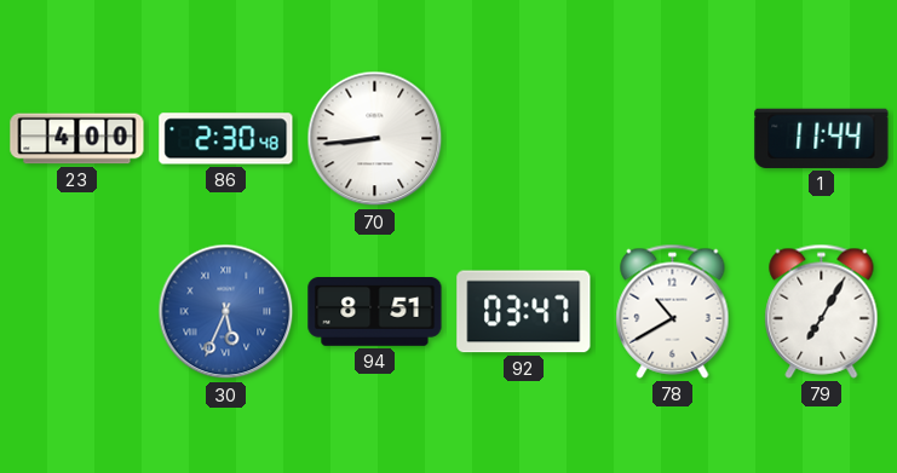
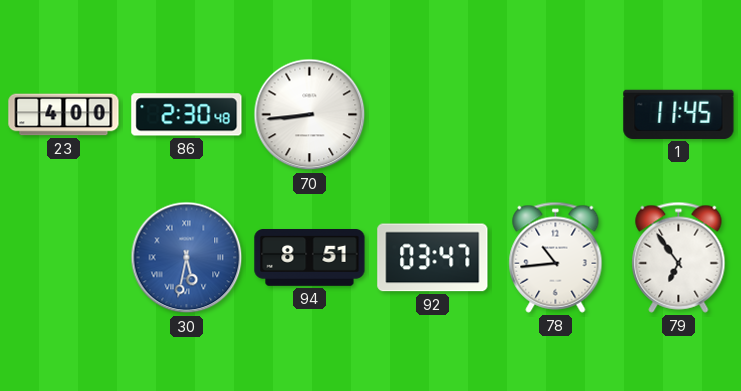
1: 11:44 -> 11:45 (679, 114)
30: 5:34 -> 5:32 (187, 258)
78: 10:40 -> 10:44 (556, 257)
79: 7:05 -> 6:54 (679, 257)
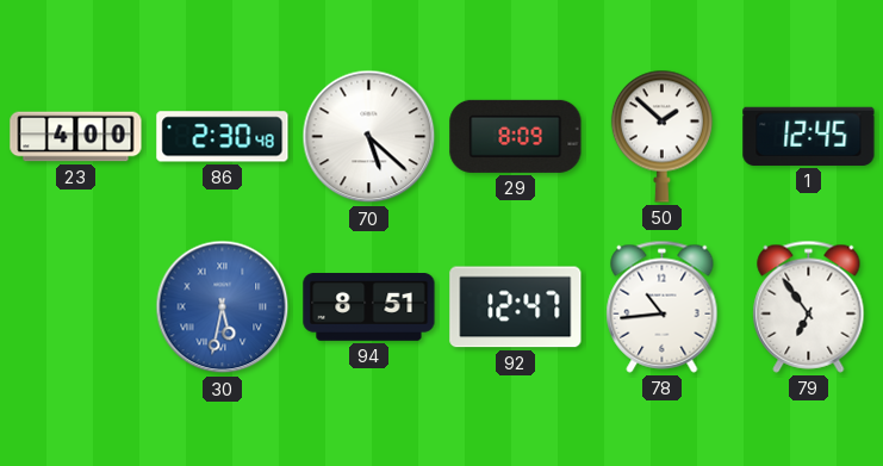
70: 8:44 -> 5:22 (369, 137)
29: none -> 8:09 (516, 136)
50: none -> 1:52 (661, 136)
1: 11:45 -> 12:45 (809, 136)
92: 03:47 -> 12:47 (516, 307)
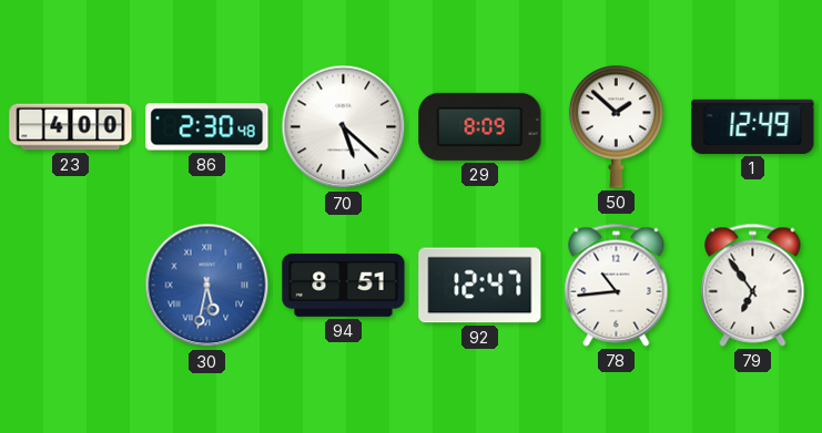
1: 12:45 -> 12:49 (753, 126)
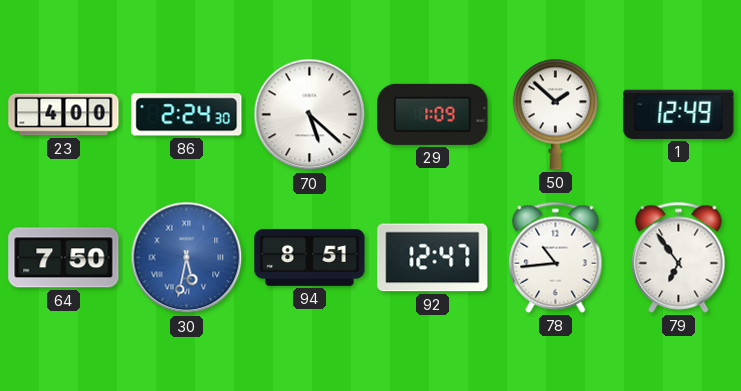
86: 2:30 -> 2:24 (187, 115)
29: 8:09 -> 1:09 (433, 114)
64: none -> 7:50 (64, 258)
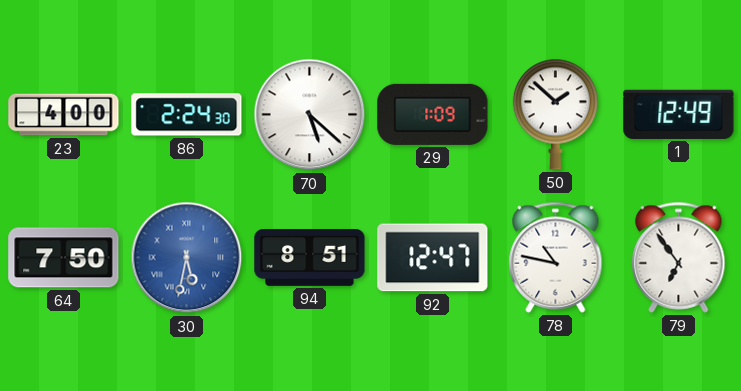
78: 10:44 -> 10:47 (556, 257)
